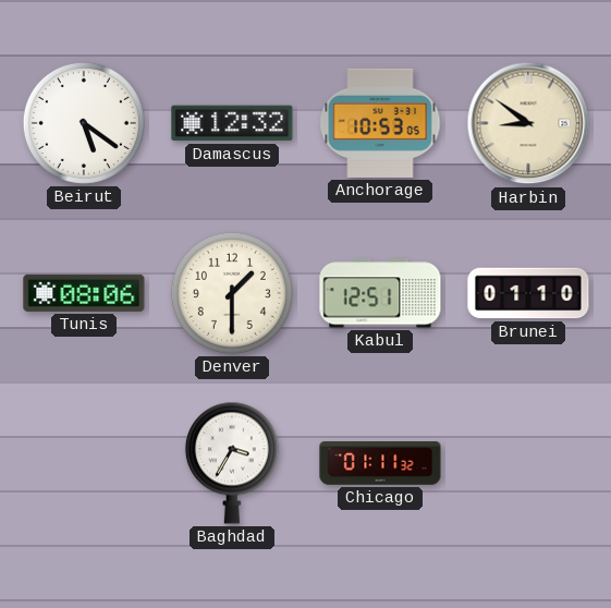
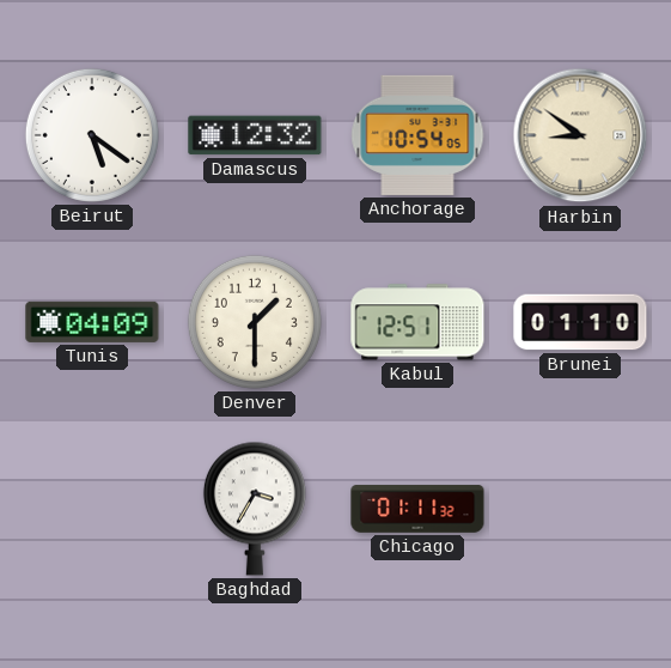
Anchorage: 10:53 -> 10:54 (417, 135)
Tunis: 08:06 -> 04:09 (92, 322)
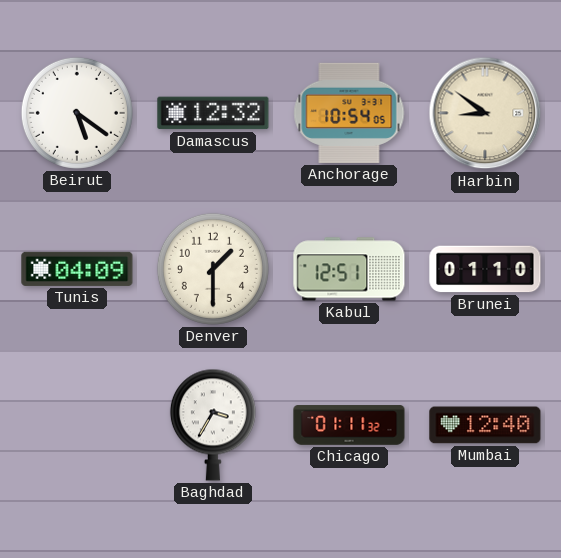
Mumbai: none -> 12:40 (485, 425)
